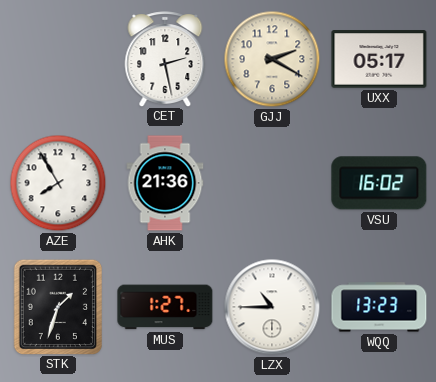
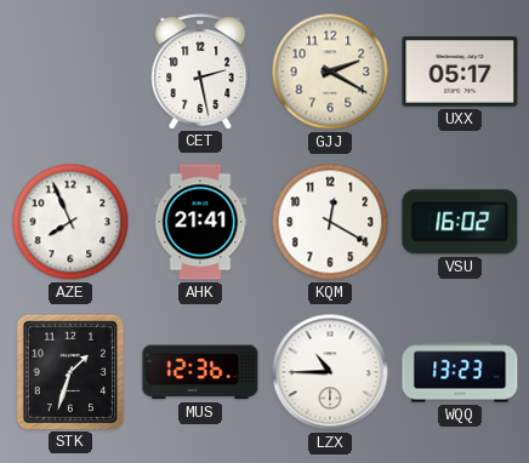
AZE: 7:55 -> 7:56 (70, 222)
AHK: 21:36 -> 21:41 (200, 222)
KQM: none -> 12:20 (330, 222)
MUS: 1:27 -> 12:36 (200, 372)
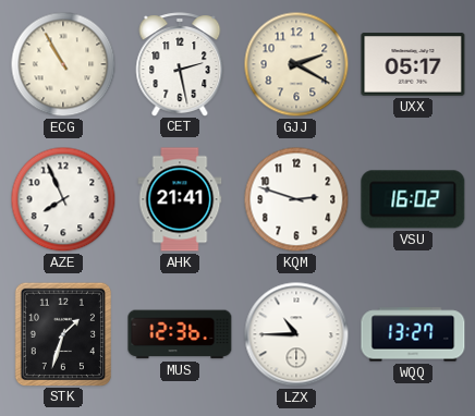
ECG: none -> 10:55 (63, 64)
KQM: 12:20 -> 2:48 (296, 199)
WQQ: 13:23 -> 13:27 (413, 334)
